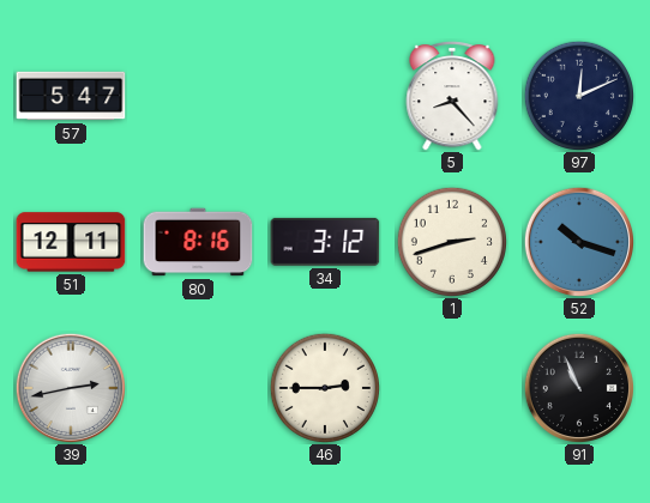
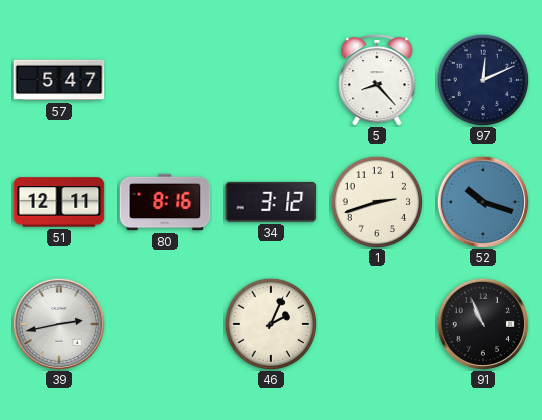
46: 2:45 -> 2:04 (270, 323)
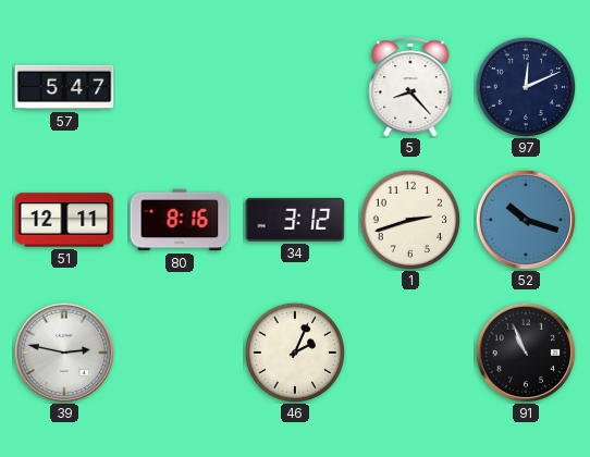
39: 2:43 -> 2:47 (63, 351)
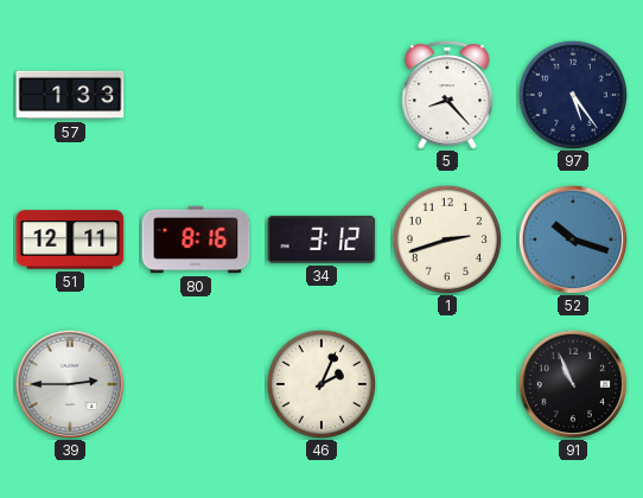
57: 5:47 -> 1:33 (70, 95)
97: 12:11 -> 5:24 (572, 94)
39: 2:47 -> 2:45 (69, 383)
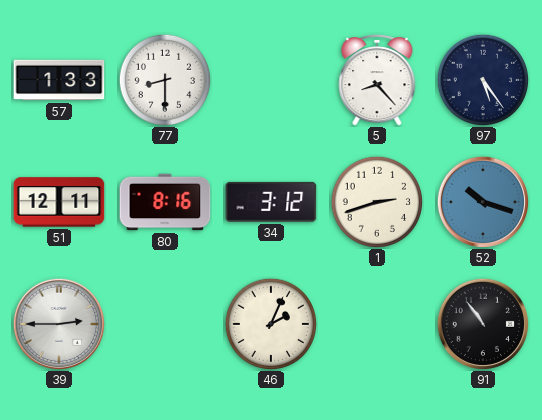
77: none -> 8:30 (164, 79)
91: 10:56 -> 10:54 (482, 323)
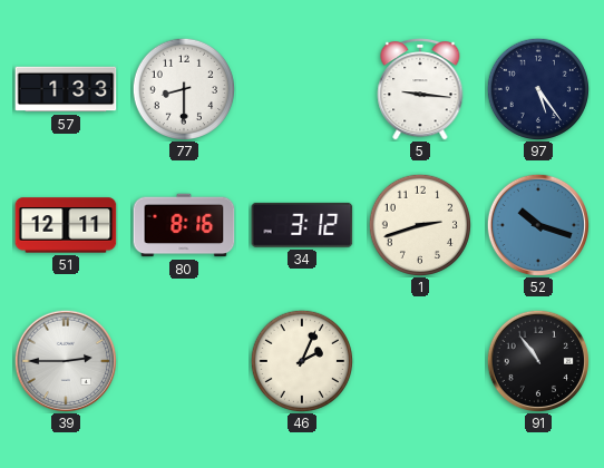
5: 8:23 -> 9:16 (420, 90)
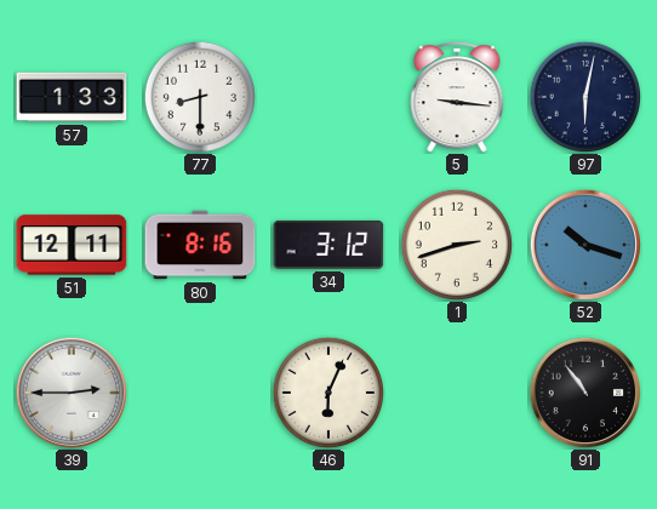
97: 5:24 -> 6:02 (584, 96)
46: 2:04 -> 6:04 (327, 391)
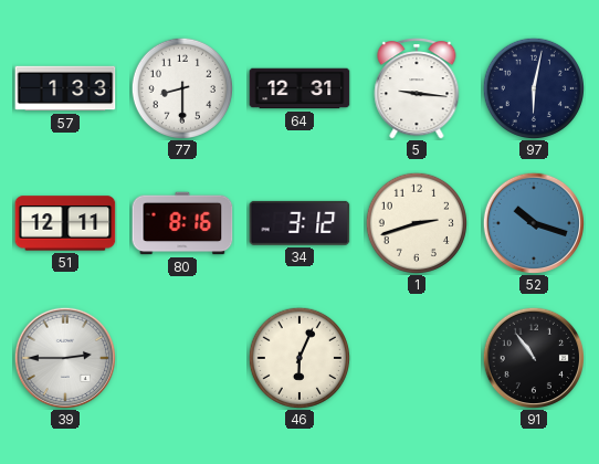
64: none -> 12:31 (299, 88)
